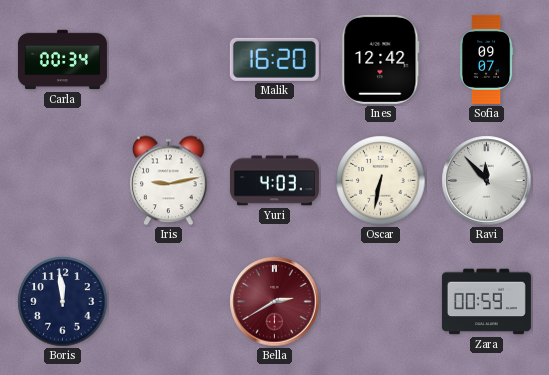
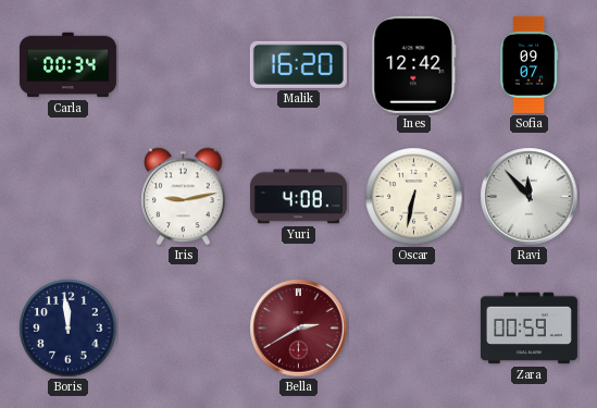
Yuri: 4:03 -> 4:08 (298, 197)
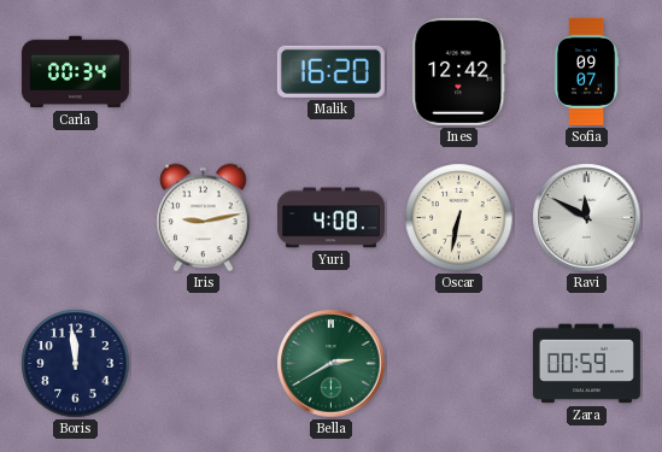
Ravi: 11:53 -> 11:50 (587, 218)
Bella dial: burgundy -> green (332, 364)
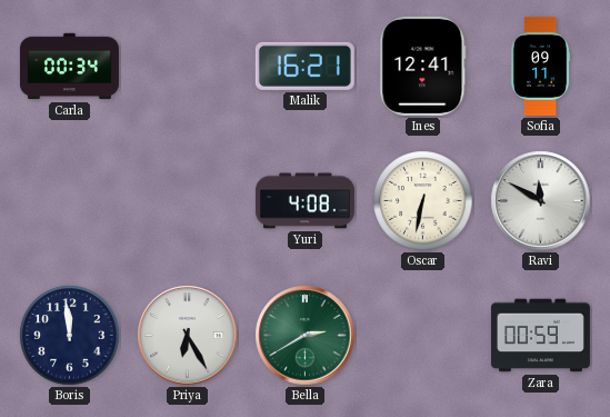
Malik: 16:20 -> 16:21 (304, 66)
Ines: 12:42 -> 12:41 (423, 66)
Sofia: 09:07 -> 09:11 (540, 66)
Iris: 9:13 -> none (204, 218)
Priya: none -> 6:25 (188, 336)
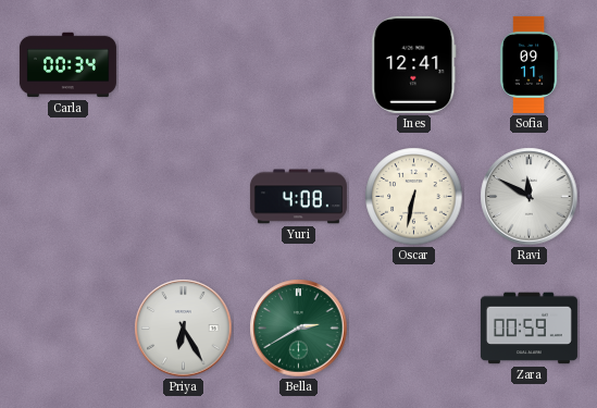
Malik: 16:21 -> none (304, 66)
Boris: 11:59 -> none (70, 336)
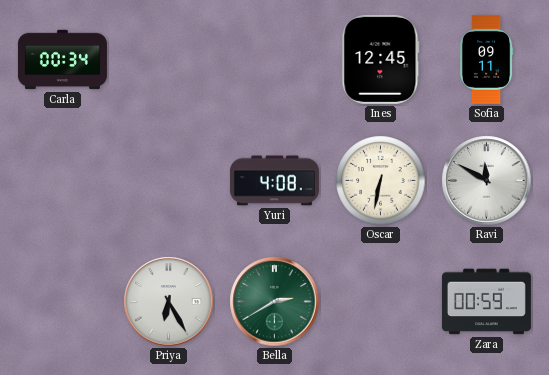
Ines: 12:41 -> 12:45 (381, 59)
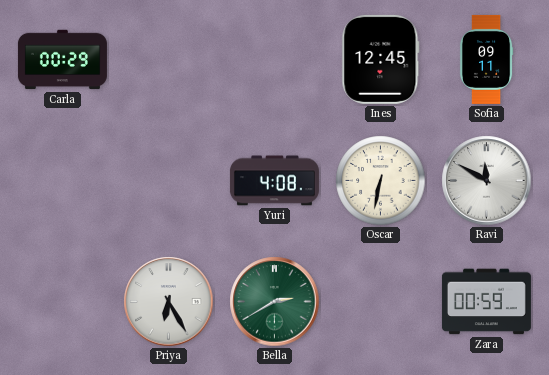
Carla: 00:34 -> 00:29 (62, 60)
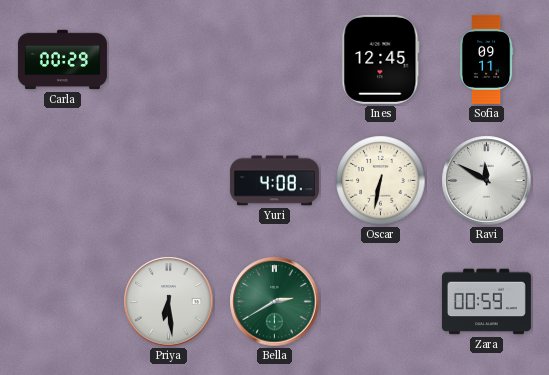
Priya: 6:25 -> 6:29 (169, 302)
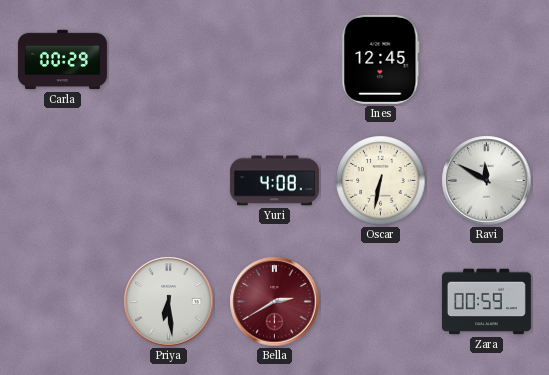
Sofia: 09:11 -> none (486, 59)
Bella dial: green -> burgundy (275, 302)
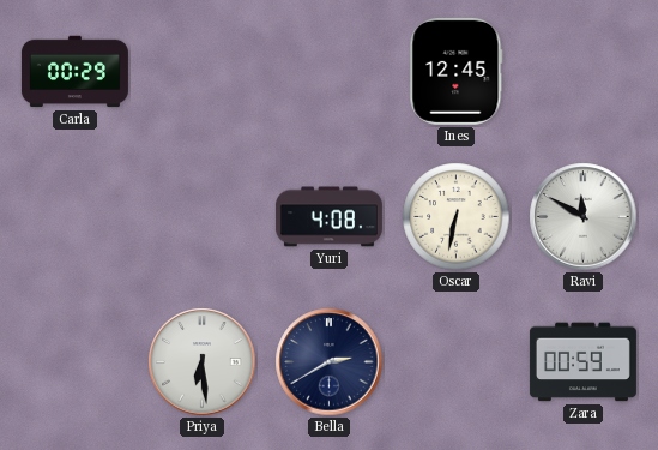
Bella dial: burgundy -> navy (330, 362)
